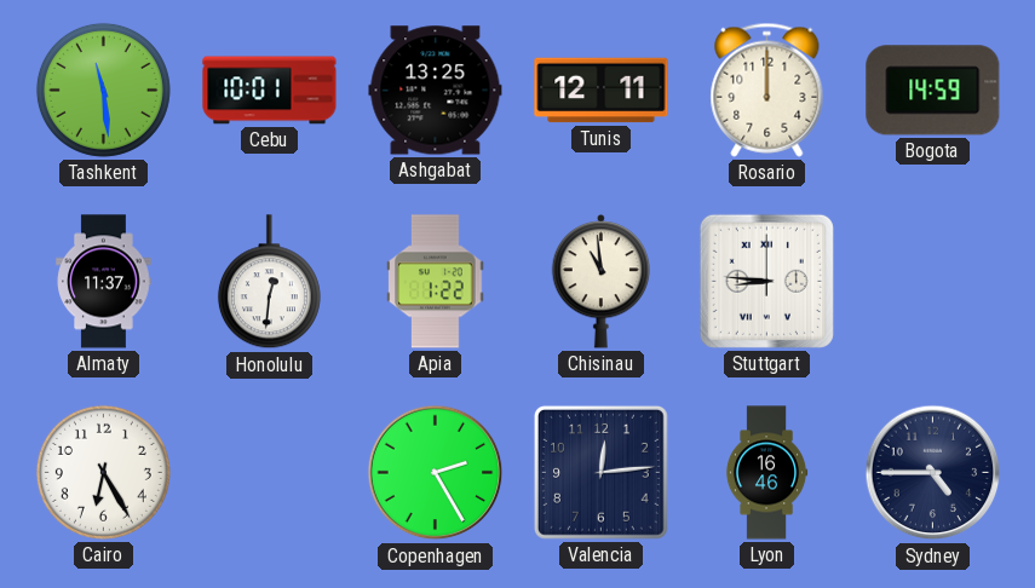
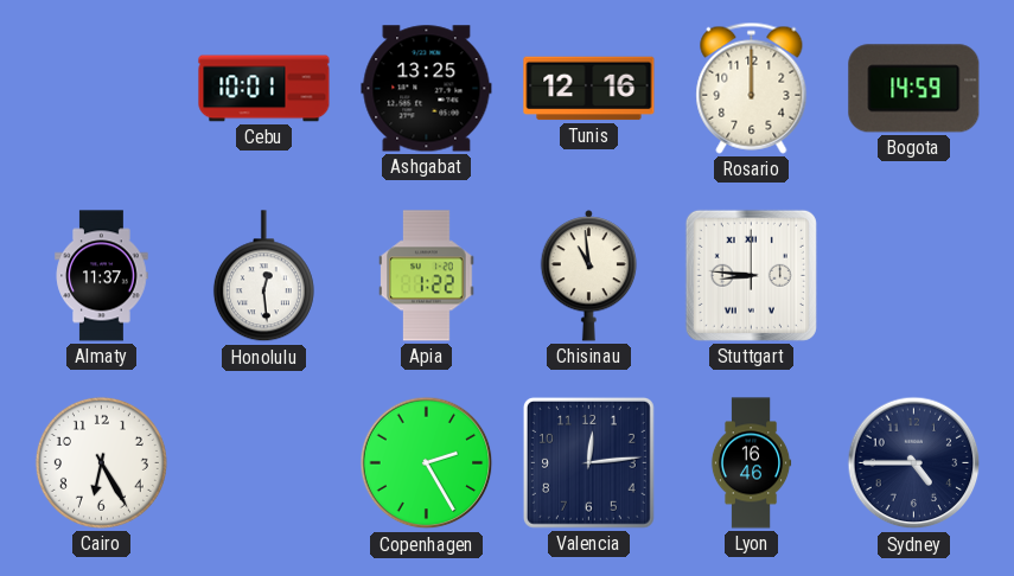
Tashkent: 11:29 -> none (103, 90)
Tunis: 12:11 -> 12:16 (589, 89)
Honolulu: 12:31 -> 12:29 (263, 276)
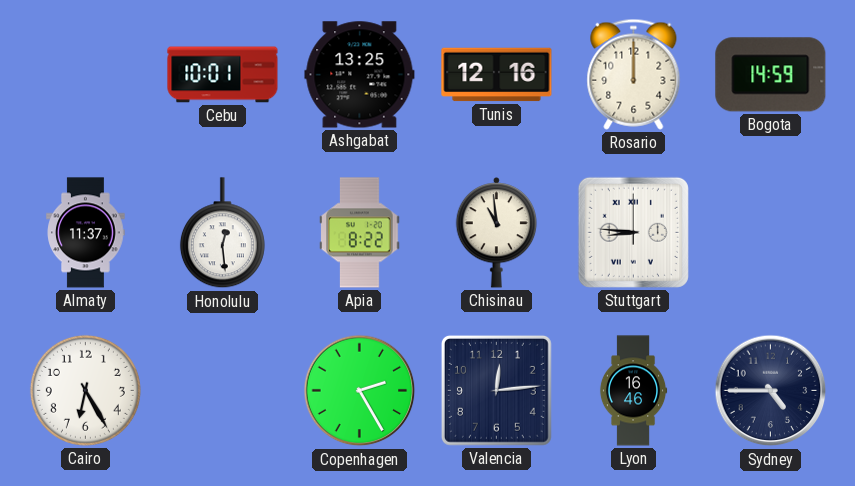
Apia: 1:22 -> 8:22 (360, 233)
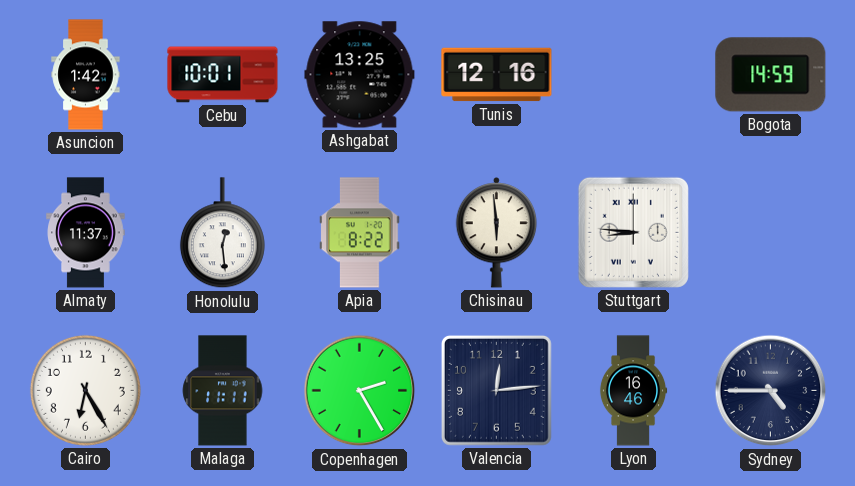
Asuncion: none -> 1:42 (86, 75)
Rosario: 12:00 -> none (634, 74)
Chisinau: 10:59 -> 5:59 (497, 233)
Malaga: none -> 11:11 (223, 391)
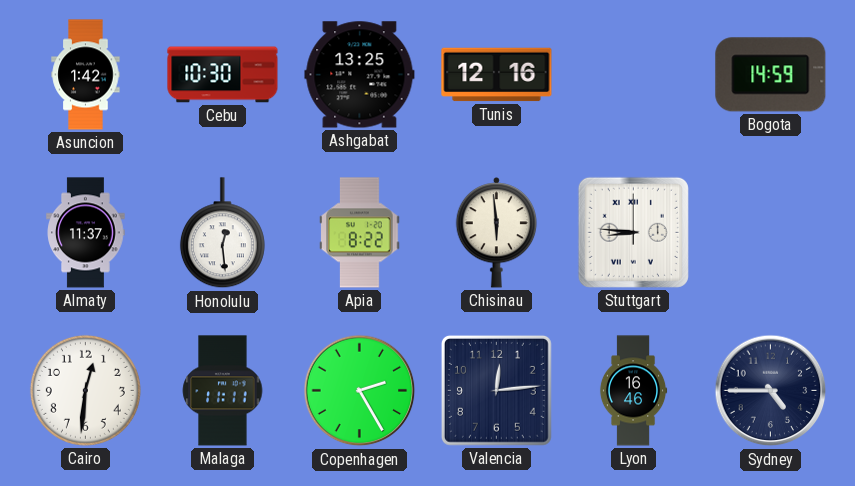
Cebu: 10:01 -> 10:30 (223, 75)
Cairo: 6:25 -> 12:31 (85, 390)
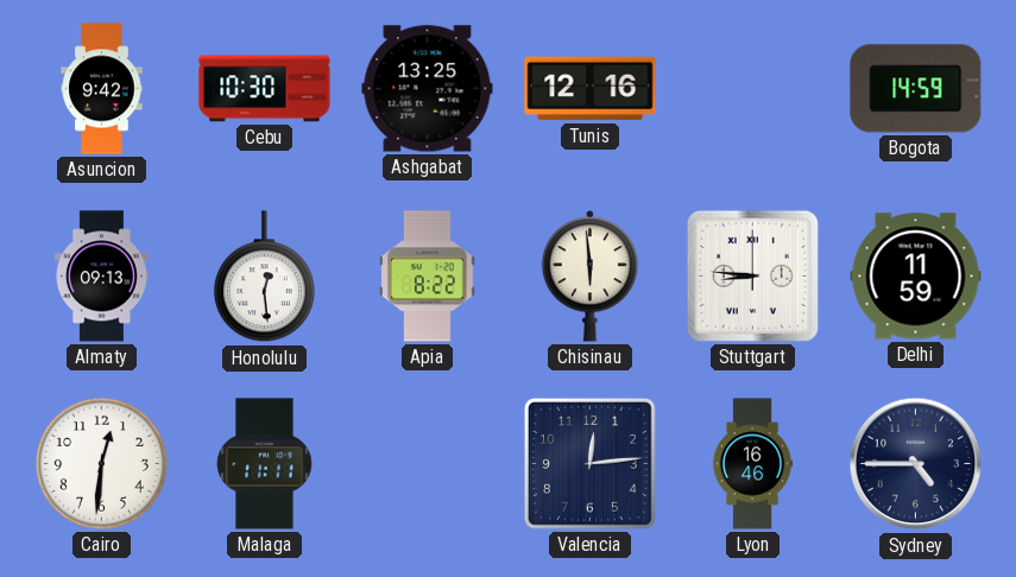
Asuncion: 1:42 -> 9:42 (102, 89)
Almaty: 11:37 -> 09:13 (102, 277)
Delhi: none -> 11:59 (916, 277)
Copenhagen: 2:25 -> none (360, 391)
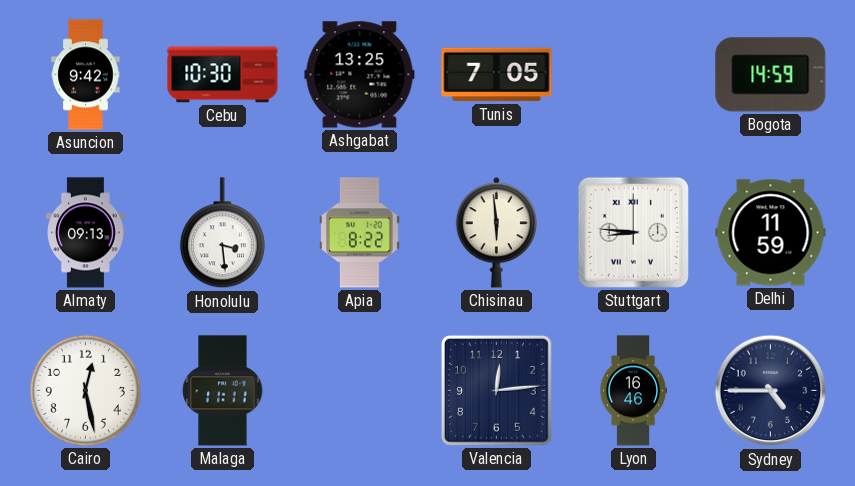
Tunis: 12:16 -> 7:05 (497, 75)
Honolulu: 12:29 -> 3:29 (222, 233)
Cairo: 12:31 -> 12:28 (85, 390)
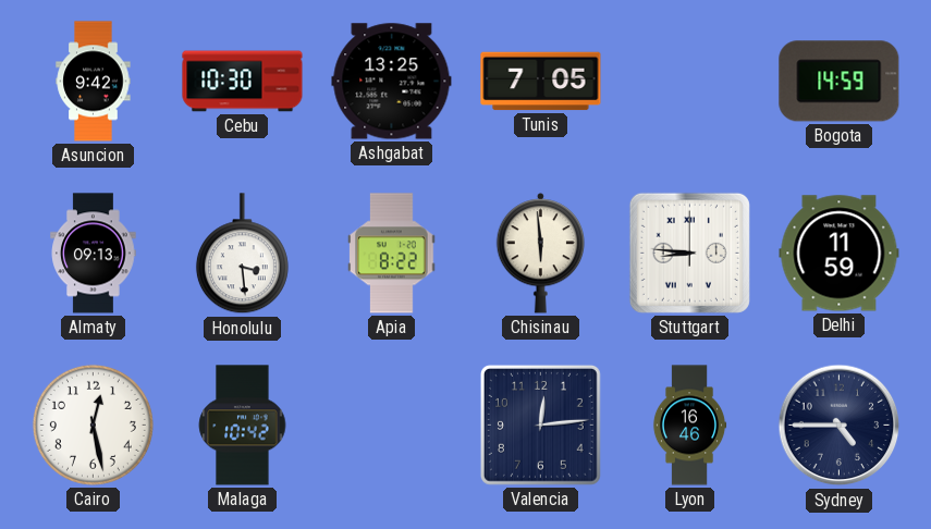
Malaga: 11:11 -> 10:42 (243, 426)
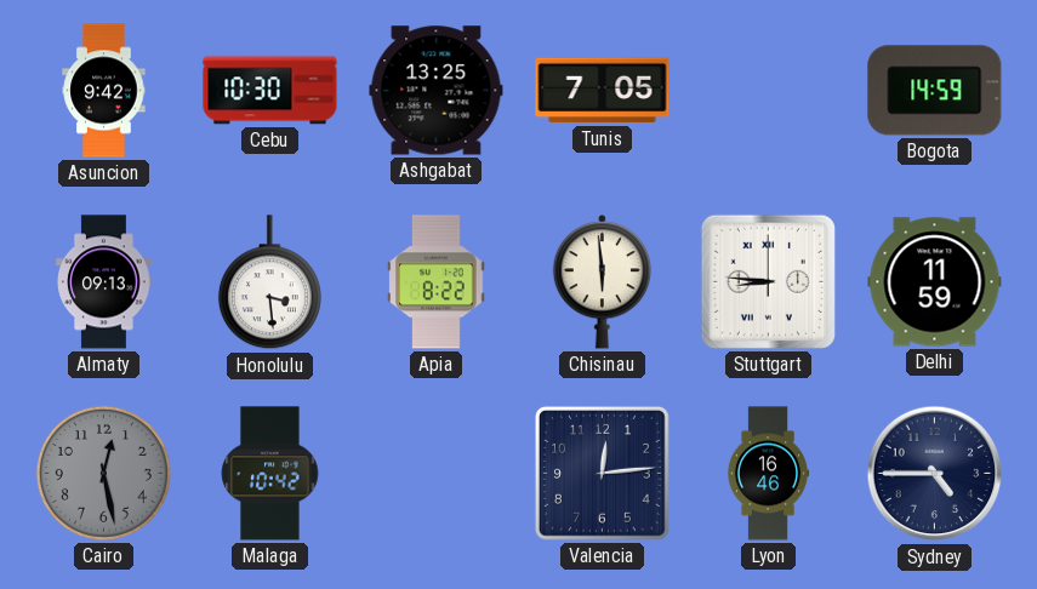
Cairo dial: white -> grey (103, 473)
